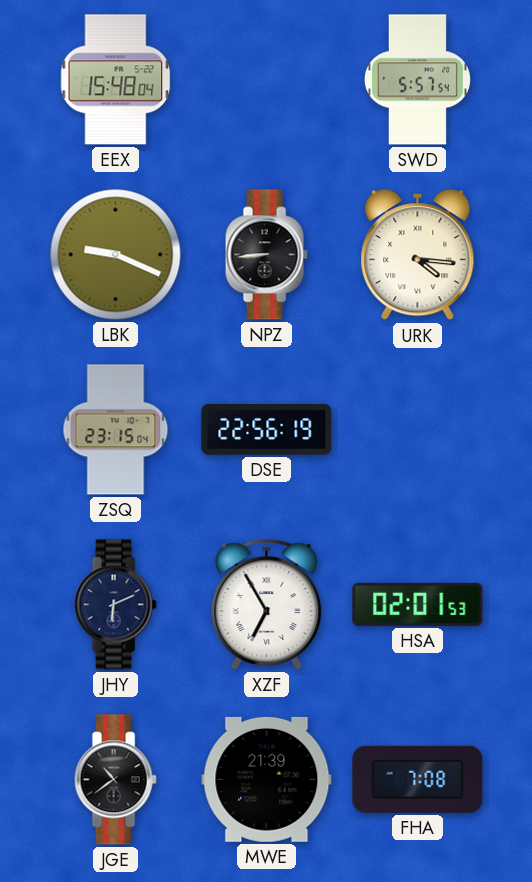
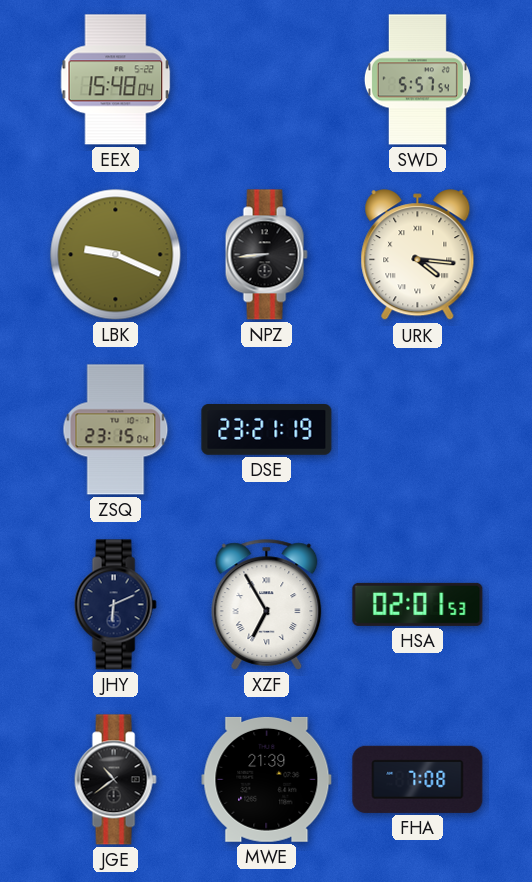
DSE: 22:56 -> 23:21 (267, 430)
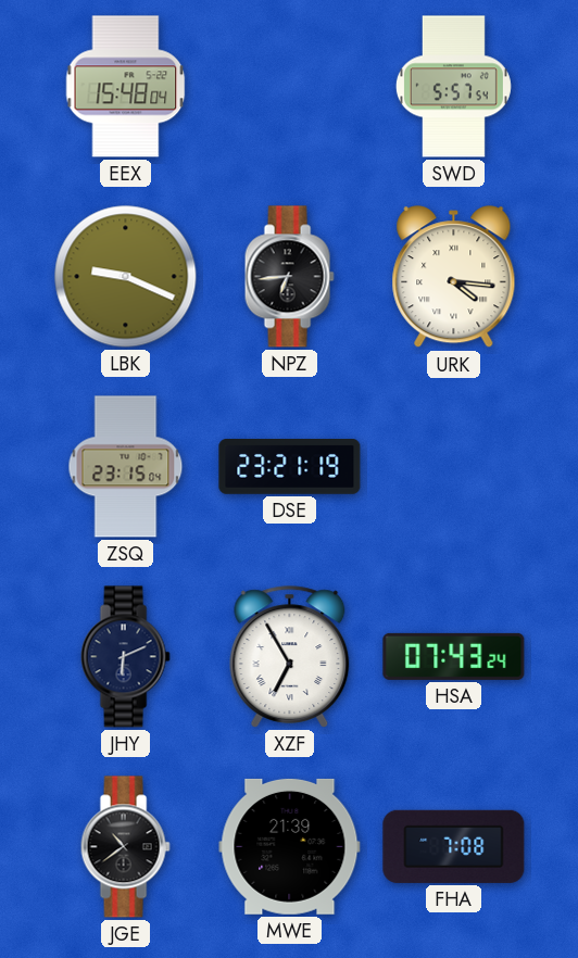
NPZ: 8:44 -> 6:44 (289, 277)
HSA: 02:01 -> 07:43 (454, 656)
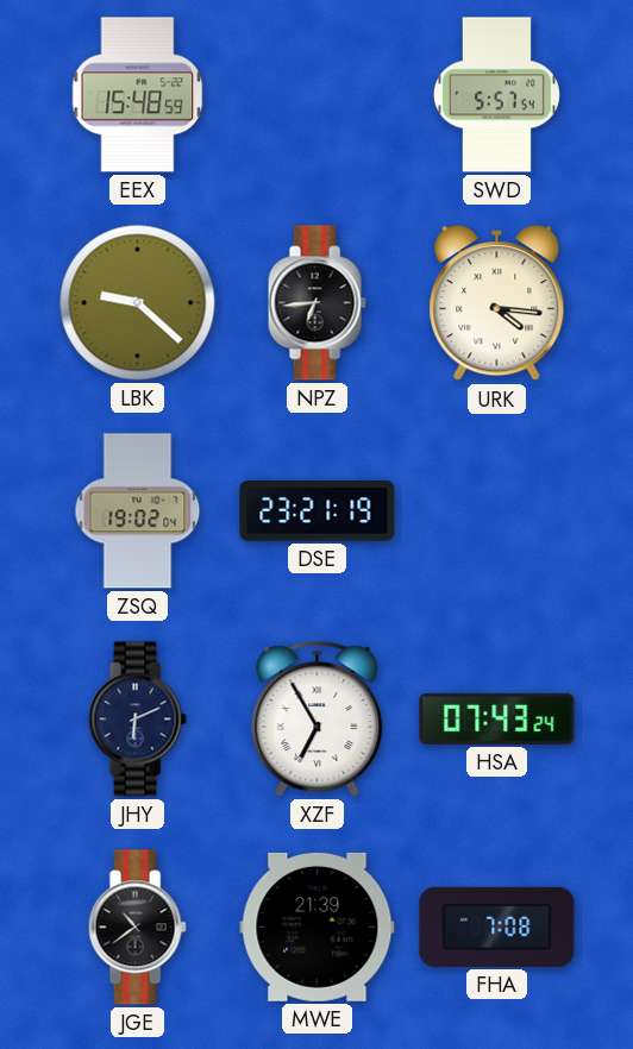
EEX: 15:48:04 -> 15:48:59 (138, 95)
LBK: 9:19 -> 9:22 (138, 303)
ZSQ: 23:15 -> 19:02 (138, 511)
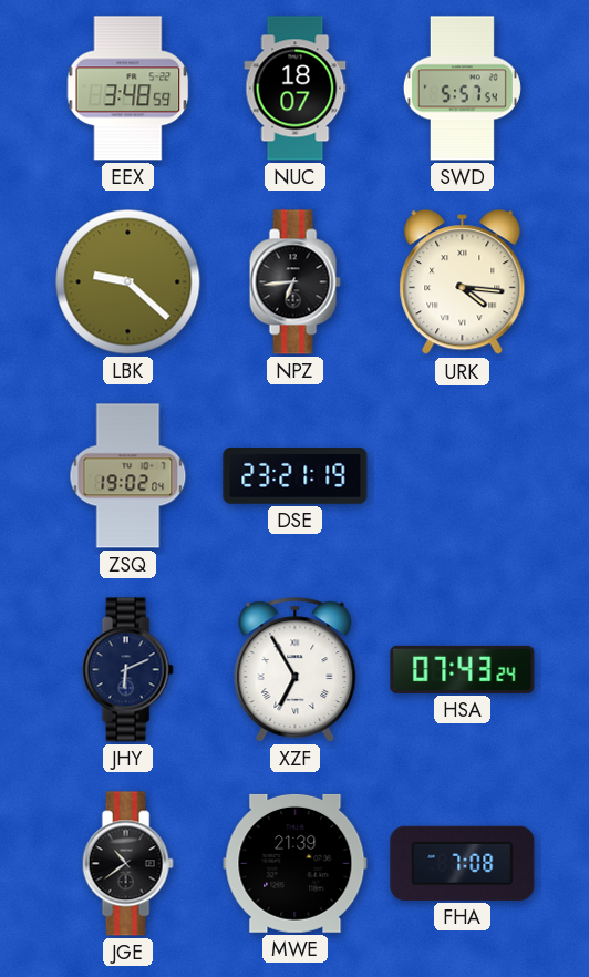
EEX: 15:48 -> 3:48 (128, 89)
NUC: none -> 18:07 (296, 89)
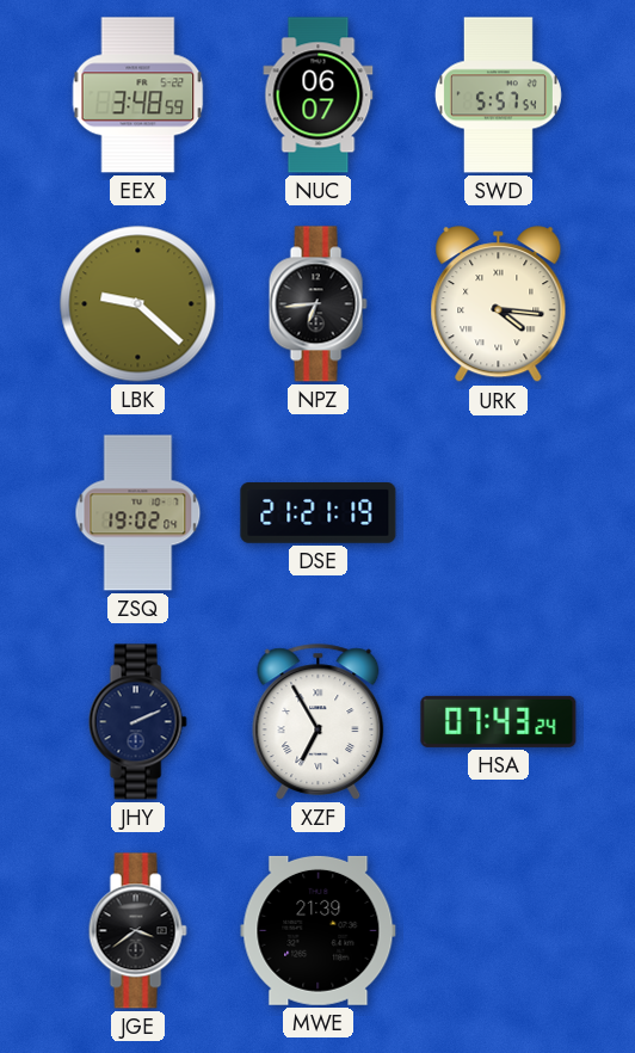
NUC: 18:07 -> 06:07 (319, 96)
DSE: 23:21 -> 21:21 (319, 513)
JHY: 6:11 -> 2:11 (137, 722)
JGE: 10:39 -> 3:39 (137, 931)
FHA: 7:08 -> none (463, 863)
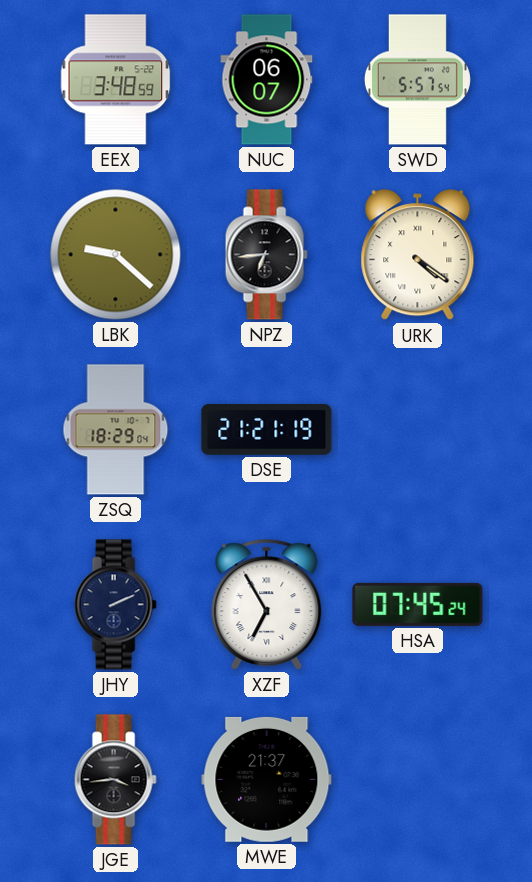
URK: 4:16 -> 4:21 (418, 255)
ZSQ: 19:02 -> 18:29 (116, 430)
HSA: 07:43 -> 07:45 (418, 604)
JGE: 3:39 -> 3:44 (115, 780)
MWE: 21:39 -> 21:37 (267, 779)
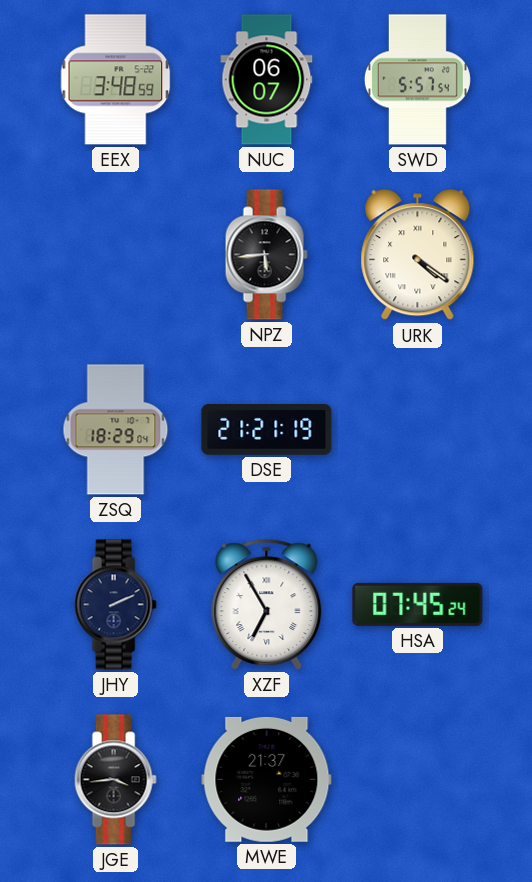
LBK: 9:22 -> none (116, 255)
NPZ: 6:44 -> 5:44 (266, 255)
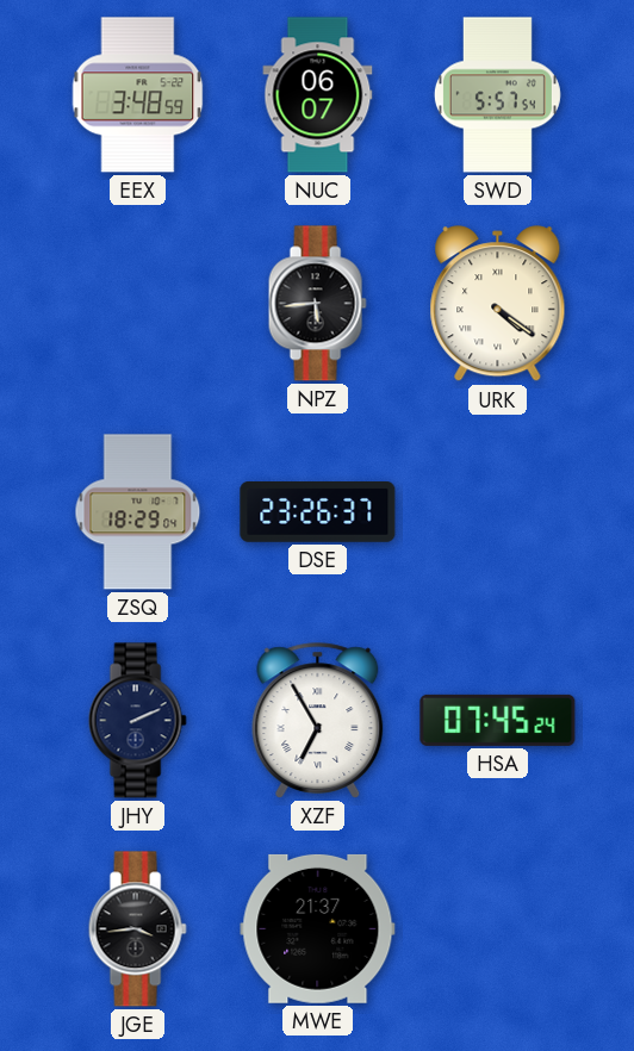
DSE: 21:21 -> 23:26 (318, 512)
